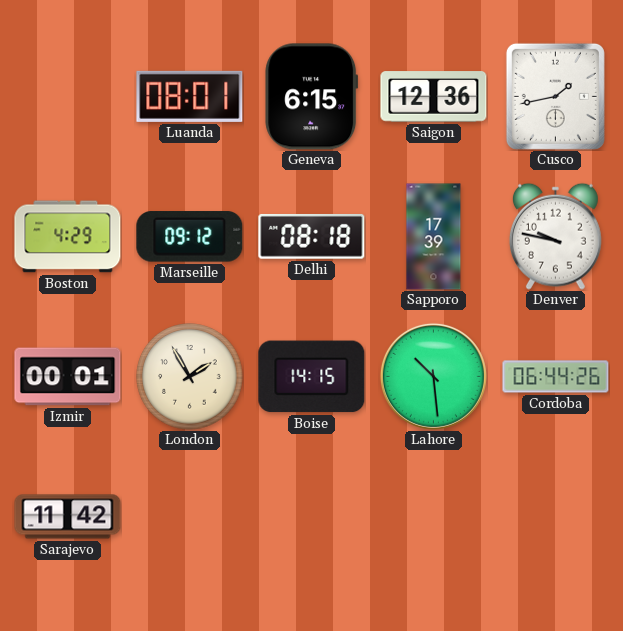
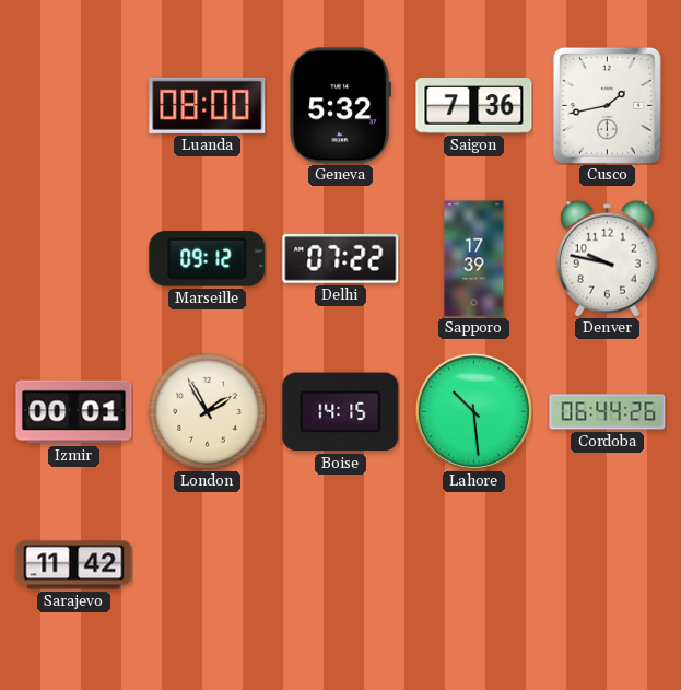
Luanda: 08:01 -> 08:00 (208, 105)
Geneva: 6:15 -> 5:32 (341, 106)
Saigon: 12:36 -> 7:36 (474, 106)
Boston: 4:29 -> none (68, 237)
Delhi: 08:18 -> 07:22 (341, 259)
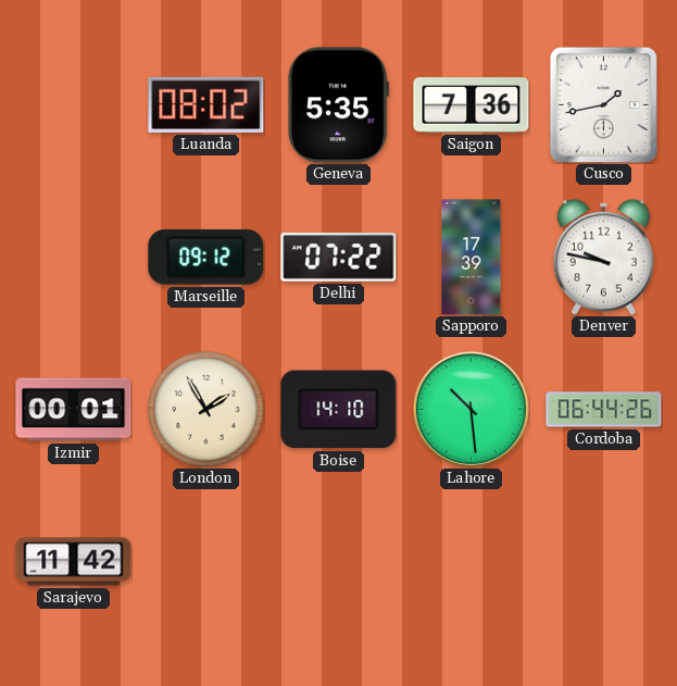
Luanda: 08:00 -> 08:02 (206, 104)
Geneva: 5:32 -> 5:35 (339, 105)
Boise: 14:15 -> 14:10 (339, 410)
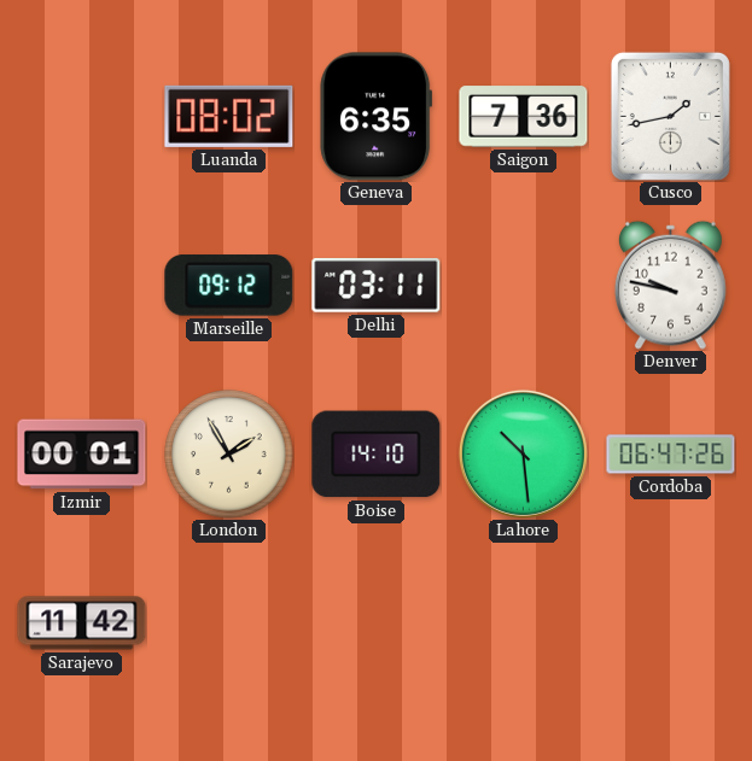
Geneva: 5:35 -> 6:35 (377, 117)
Delhi: 07:22 -> 03:11 (377, 286)
Sapporo: 17:39 -> none (472, 258)
Cordoba: 06:44 -> 06:47 (671, 455)
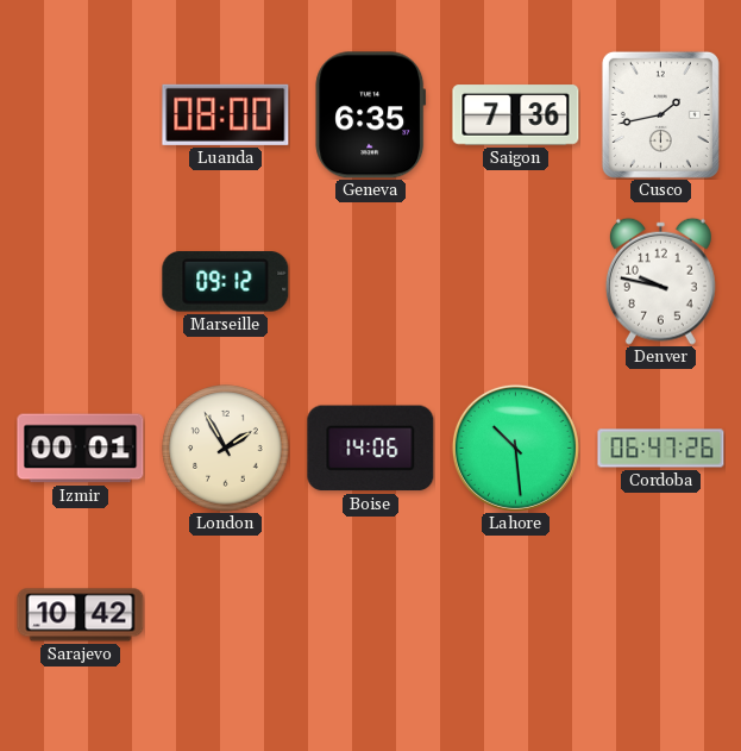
Luanda: 08:02 -> 08:00 (226, 114)
Delhi: 03:11 -> none (377, 286)
Boise: 14:10 -> 14:06 (371, 449)
Sarajevo: 11:42 -> 10:42 (81, 615)
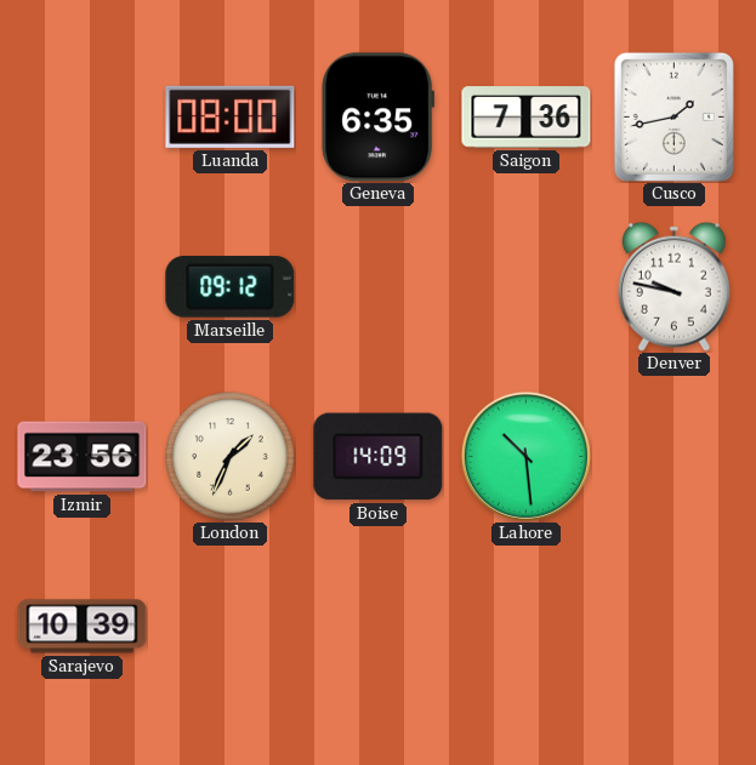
Izmir: 00:01 -> 23:56 (83, 457)
London: 1:55 -> 1:34 (231, 457)
Boise: 14:06 -> 14:09 (379, 457)
Cordoba: 06:47 -> none (661, 449)
Sarajevo: 10:42 -> 10:39 (83, 627)
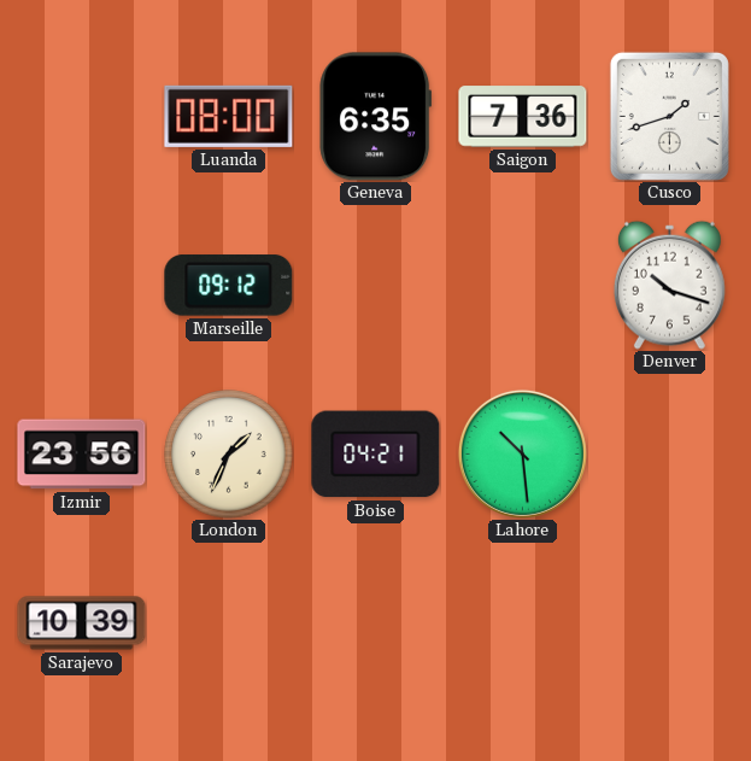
Cusco: 1:43 -> 1:42 (669, 116)
Denver: 9:47 -> 10:18 (669, 285)
Boise: 14:09 -> 04:21 (376, 455)
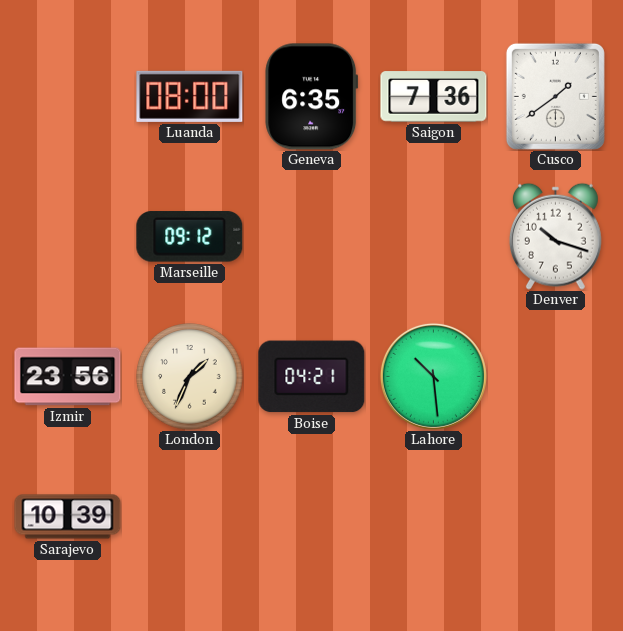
Cusco: 1:42 -> 1:39 (555, 96)
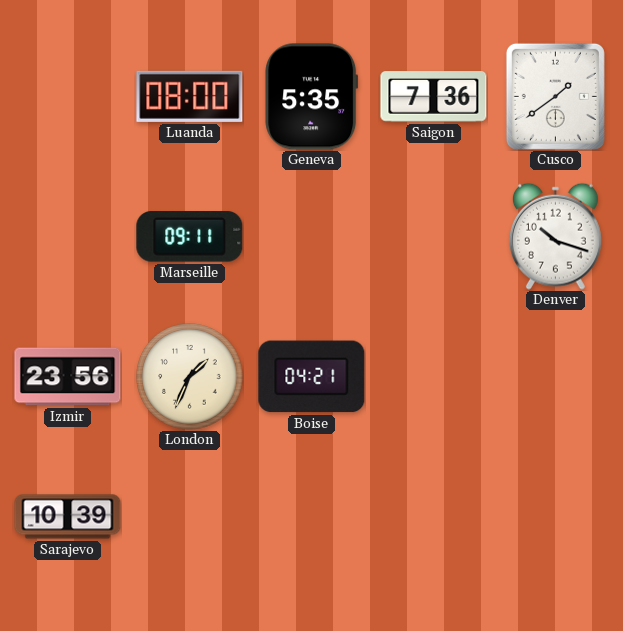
Geneva: 6:35 -> 5:35 (312, 97)
Marseille: 09:12 -> 09:11 (190, 237)
Lahore: 10:29 -> none (433, 376)
